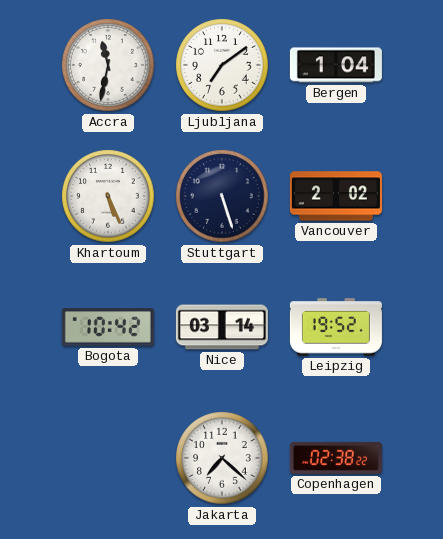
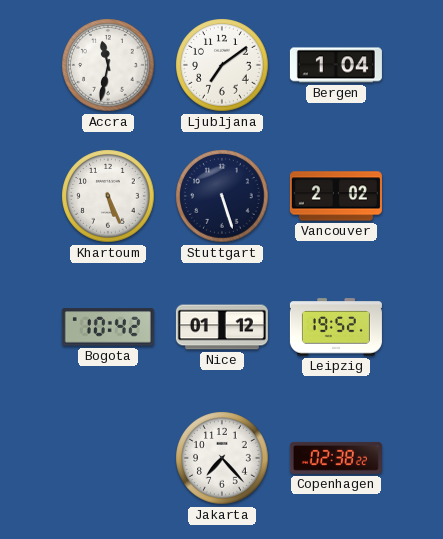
Nice: 03:14 -> 01:12 (222, 327)
Jakarta: 7:22 -> 7:23 (222, 458)
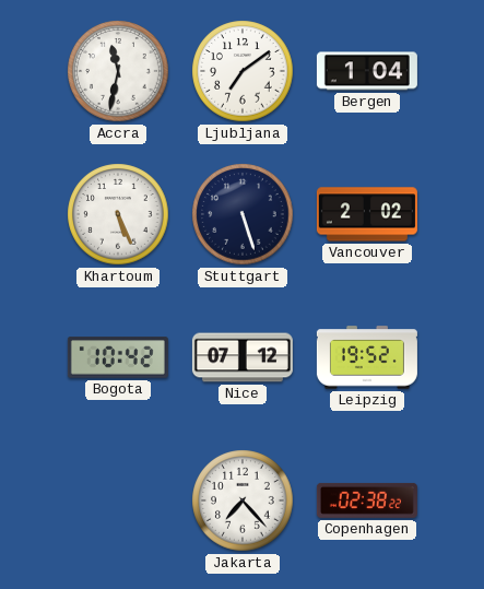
Nice: 01:12 -> 07:12 (243, 357)
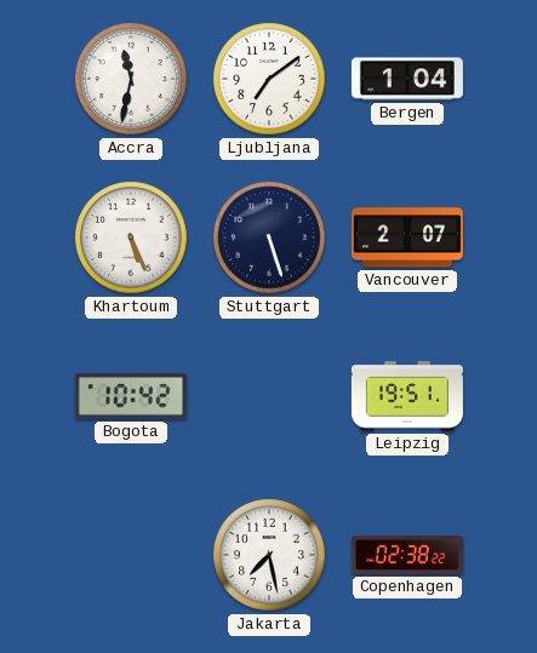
Vancouver: 2:02 -> 2:07 (407, 237)
Nice: 07:12 -> none (243, 357)
Leipzig: 19:52 -> 19:51 (407, 396)
Jakarta: 7:23 -> 7:28 (269, 555)
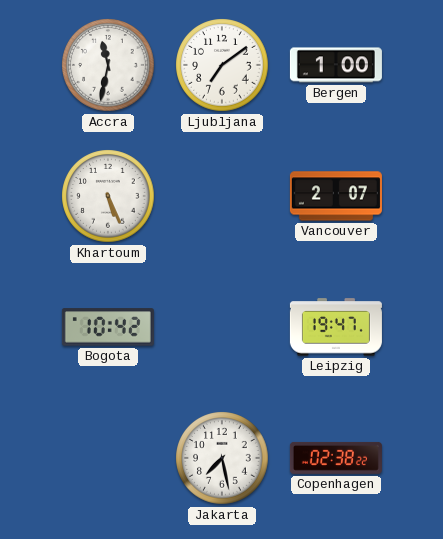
Bergen: 1:04 -> 1:00 (336, 65)
Stuttgart: 5:27 -> none (269, 237)
Leipzig: 19:51 -> 19:47 (336, 327)
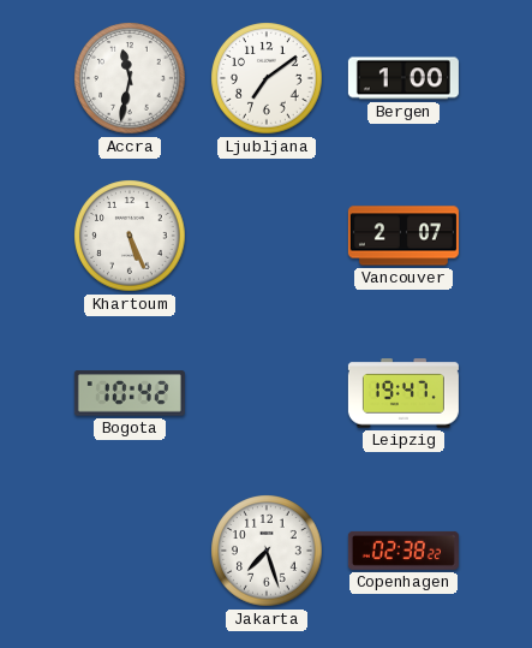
Jakarta: 7:28 -> 7:27 (267, 551)
